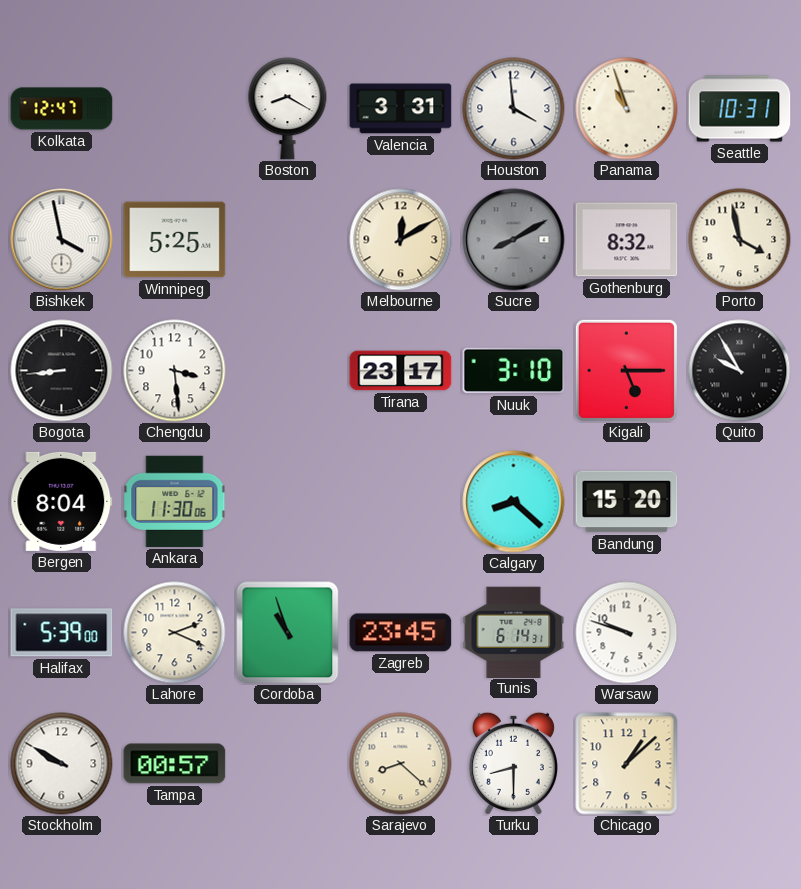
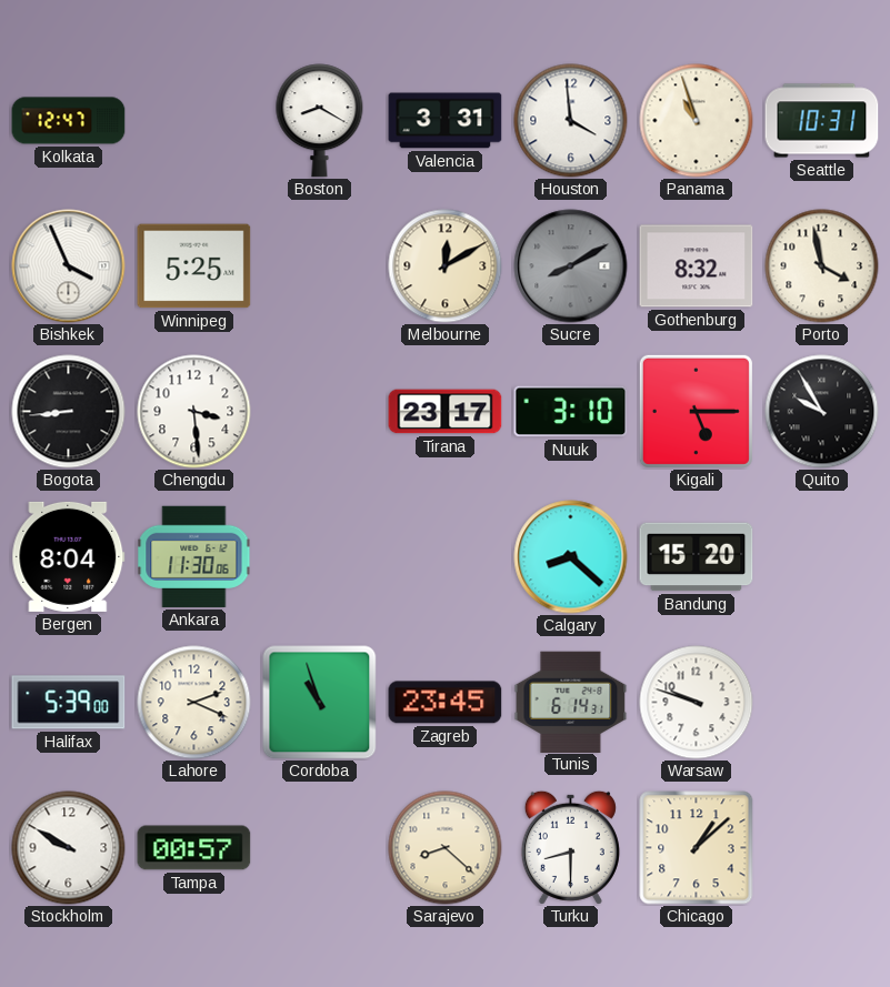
Bishkek: 3:58 -> 3:56 (69, 266)
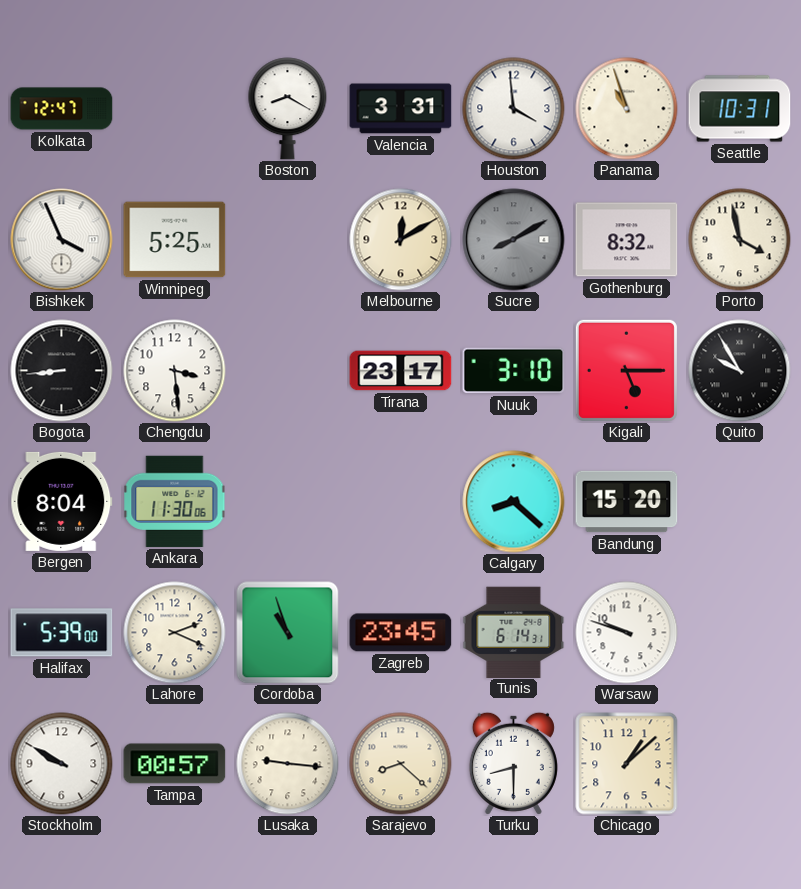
Lusaka: none -> 9:16 (288, 764)
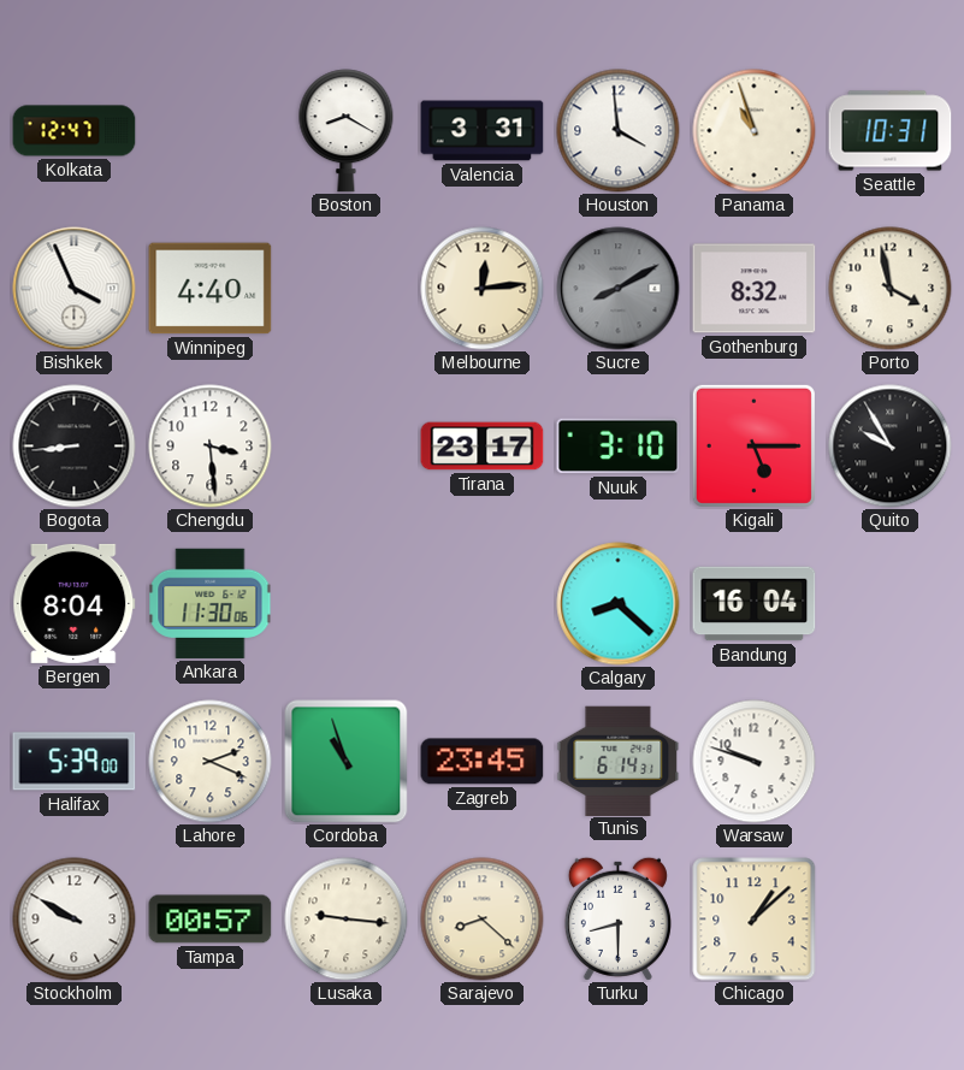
Winnipeg: 5:25 -> 4:40 (211, 289)
Melbourne: 12:10 -> 12:14 (483, 289)
Bandung: 15:20 -> 16:04 (755, 604)
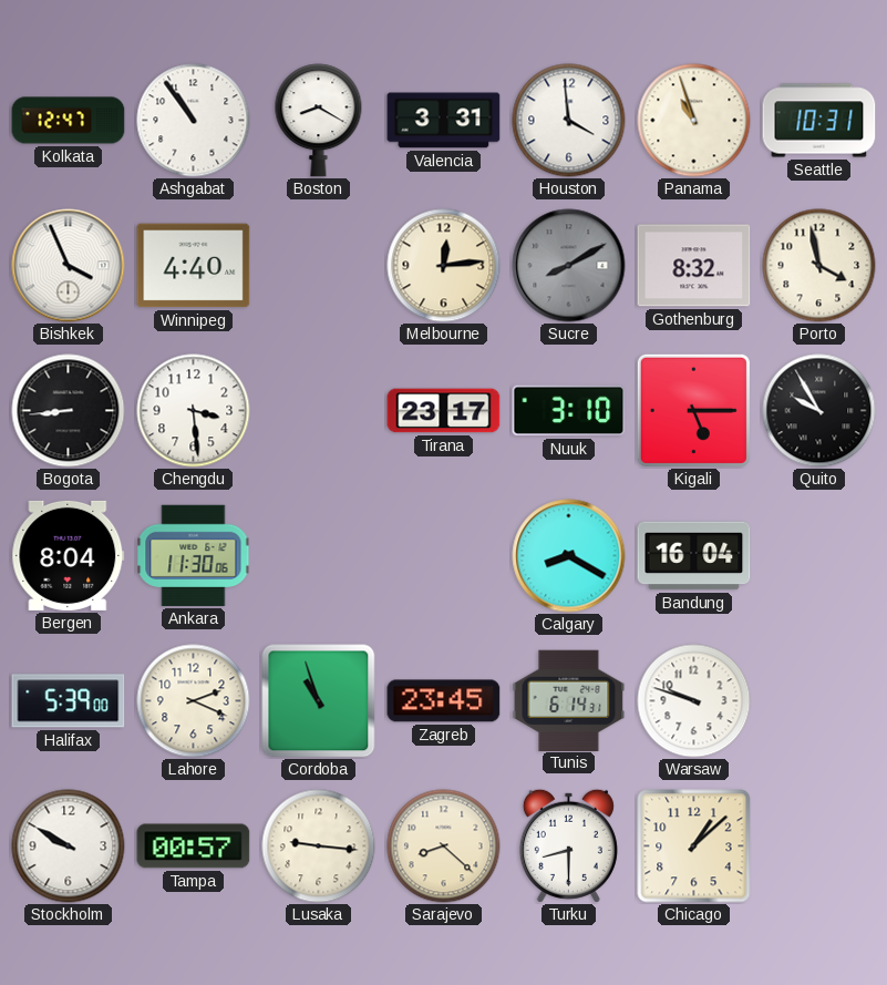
Ashgabat: none -> 10:54 (194, 121)
Calgary: 8:22 -> 8:20 (569, 556)
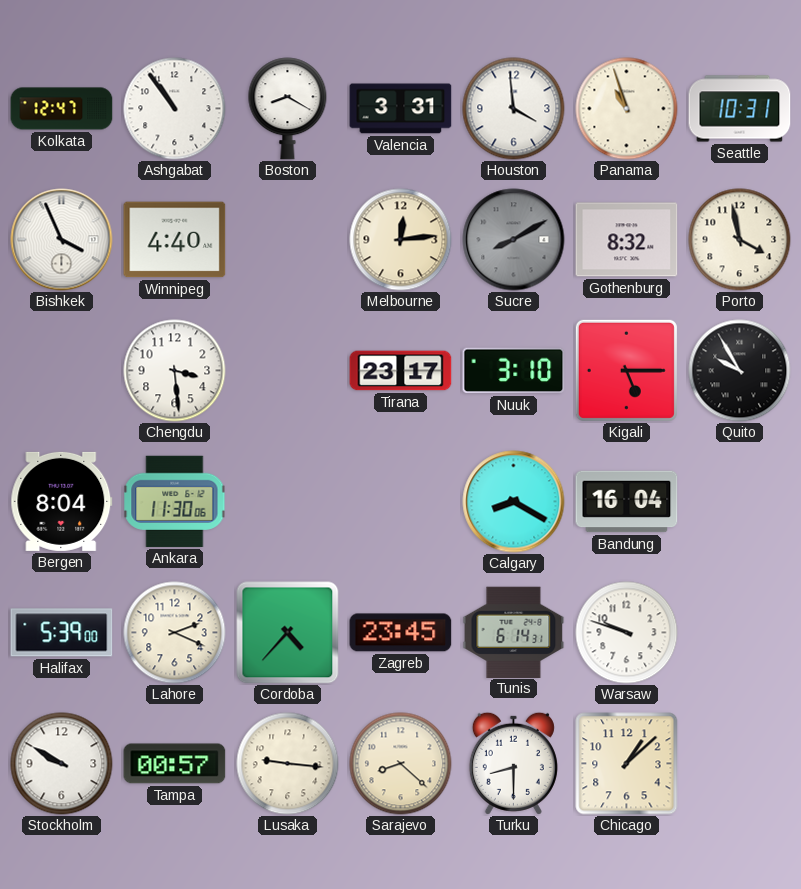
Bogota: 8:44 -> none (69, 411)
Cordoba: 10:57 -> 4:37 (288, 633)
